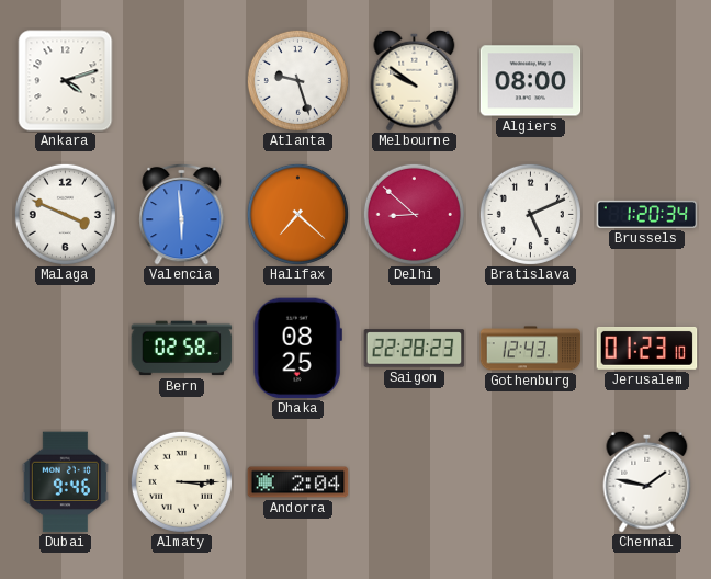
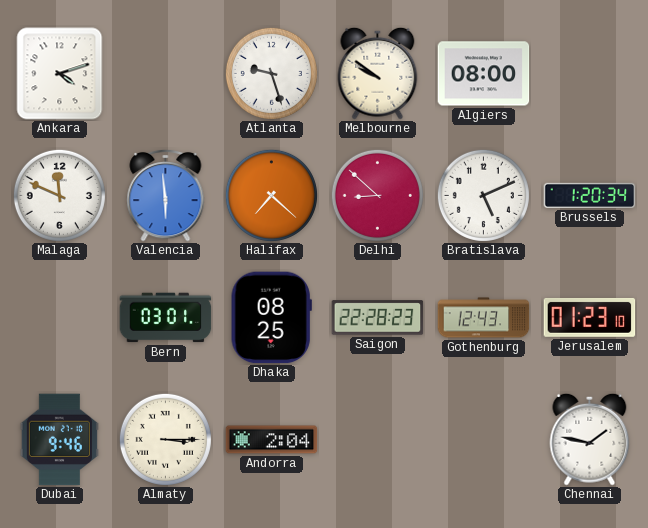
Malaga: 3:49 -> 11:49 (59, 195)
Bern: 02:58 -> 03:01 (166, 318)
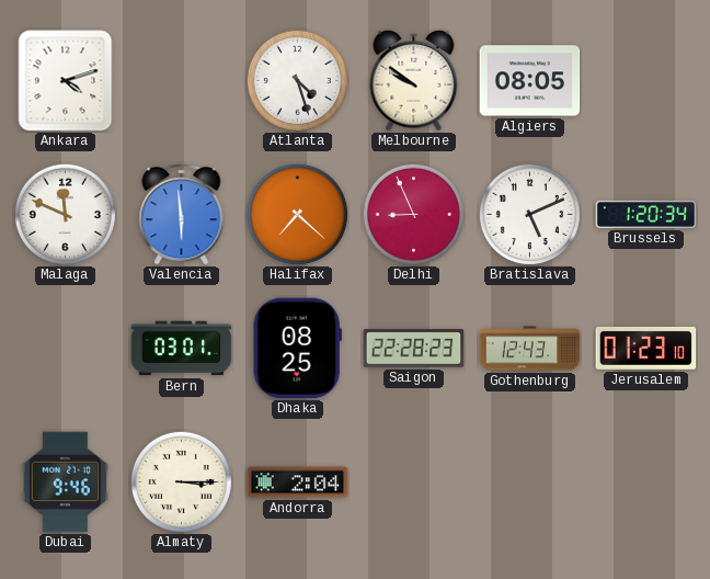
Atlanta: 9:27 -> 4:27 (297, 80)
Algiers: 08:00 -> 08:05 (530, 81)
Delhi: 8:52 -> 8:56 (413, 214)
Chennai: 1:47 -> none (590, 439)
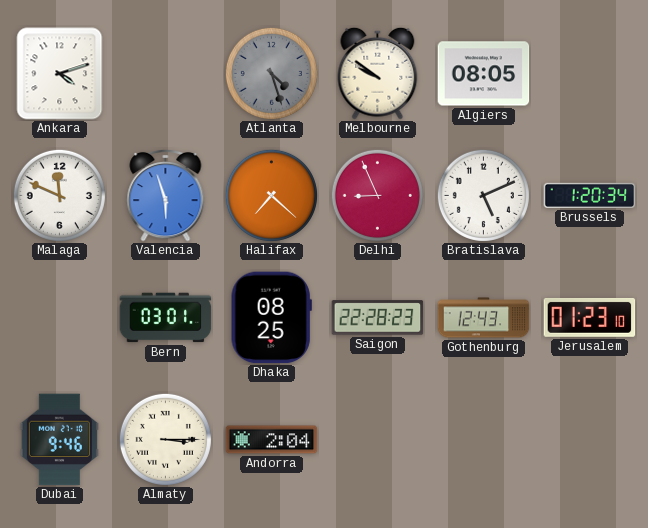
Atlanta dial: white -> grey (271, 73)
Valencia: 5:59 -> 5:57 (166, 195)
